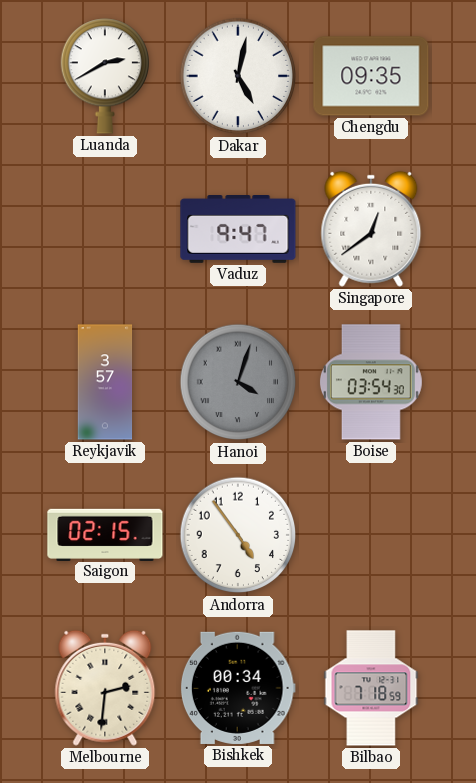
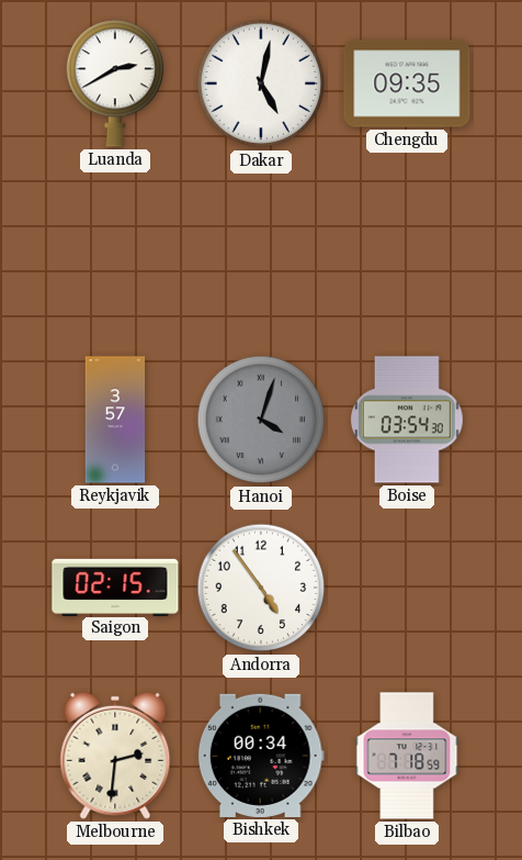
Vaduz: 9:47 -> none (238, 230)
Singapore: 12:39 -> none (371, 229)
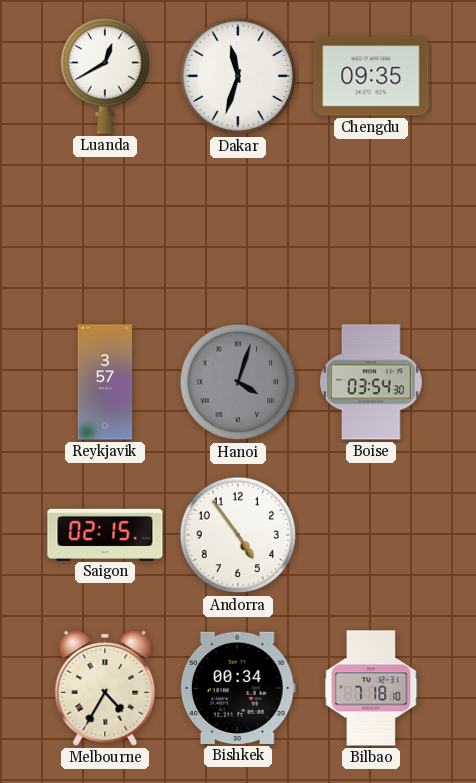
Luanda: 2:40 -> 12:40 (104, 76)
Dakar: 5:02 -> 11:33 (238, 76)
Melbourne: 2:31 -> 4:35 (105, 688)
Bilbao: 7:18:59 -> 7:18:10 (371, 688)
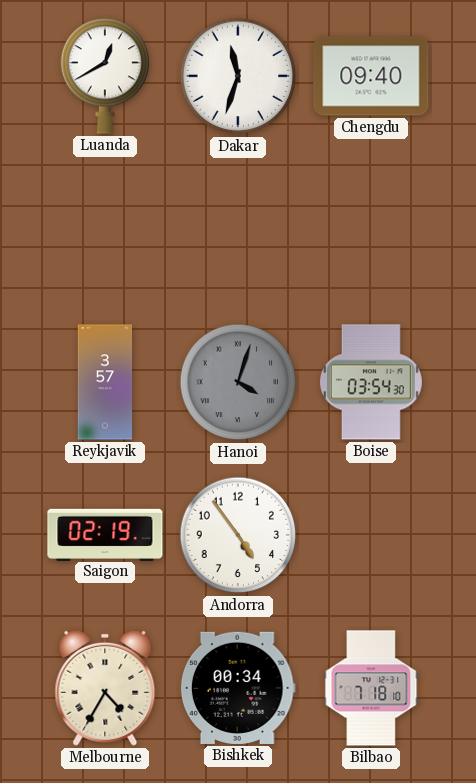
Chengdu: 09:35 -> 09:40 (371, 76)
Saigon: 02:15 -> 02:19 (105, 534)
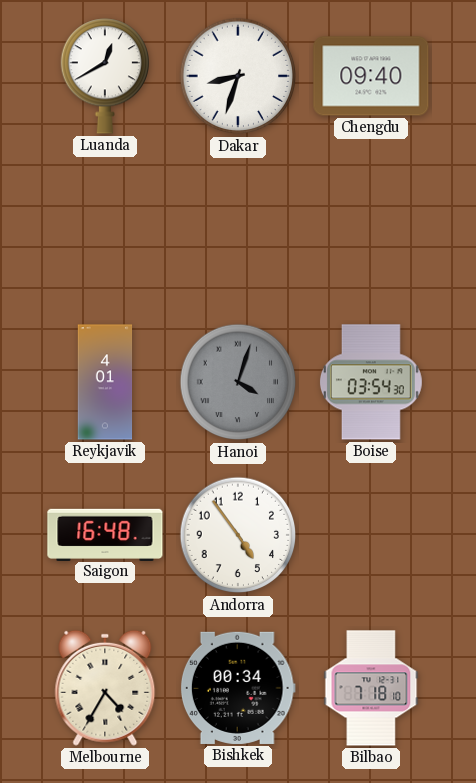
Dakar: 11:33 -> 8:33 (238, 76)
Reykjavik: 3:57 -> 4:01 (105, 382)
Saigon: 02:19 -> 16:48 (105, 534)
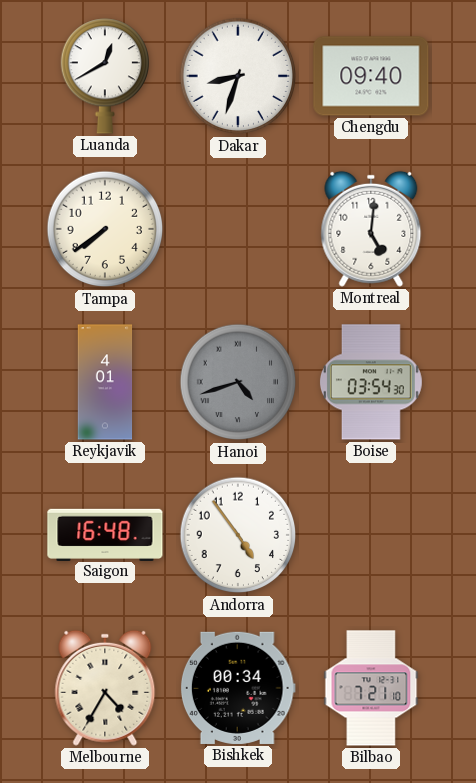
Tampa: none -> 7:39 (105, 229)
Montreal: none -> 5:01 (371, 229)
Hanoi: 4:03 -> 4:42 (238, 382)
Bilbao: 7:18 -> 7:21 (371, 688)
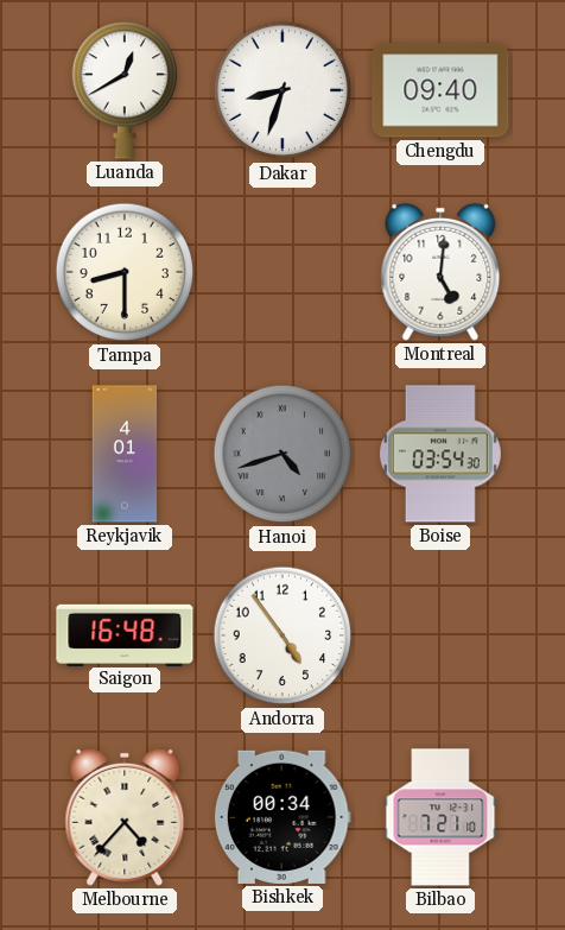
Tampa: 7:39 -> 8:30 (125, 272)
Melbourne: 4:35 -> 4:37 (125, 817)
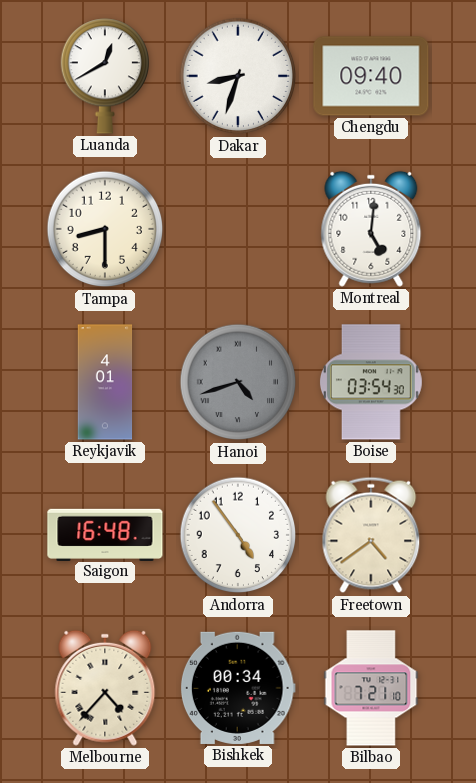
Freetown: none -> 4:39 (371, 535)
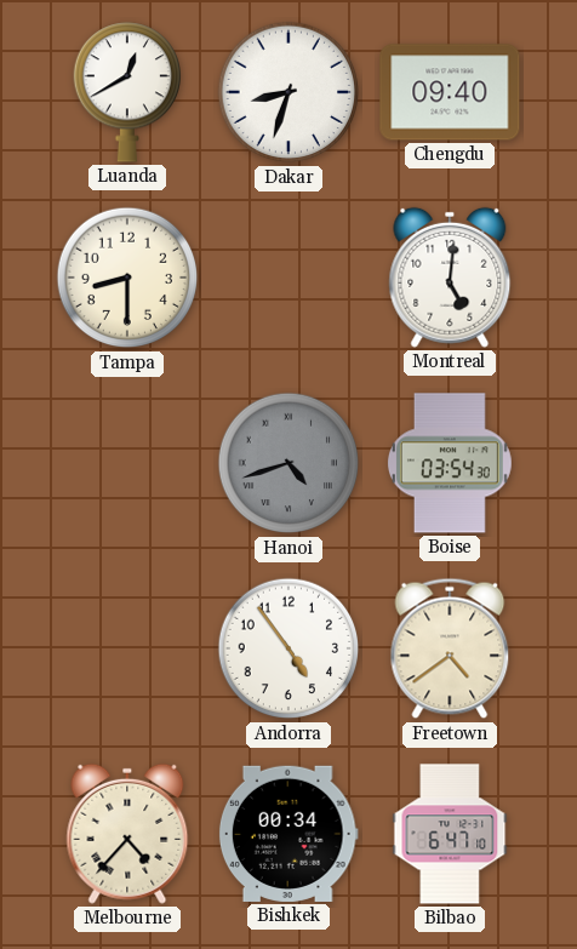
Reykjavik: 4:01 -> none (105, 382)
Saigon: 16:48 -> none (105, 534)
Bilbao: 7:21 -> 6:47 (450, 834)
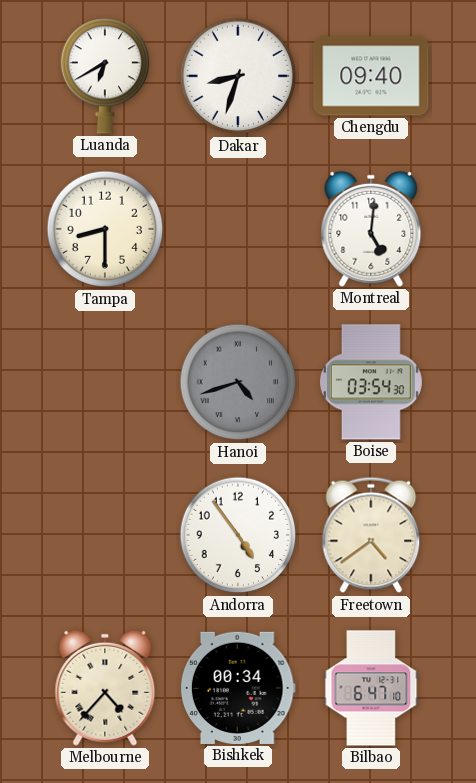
Luanda: 12:40 -> 6:40 (104, 76)
